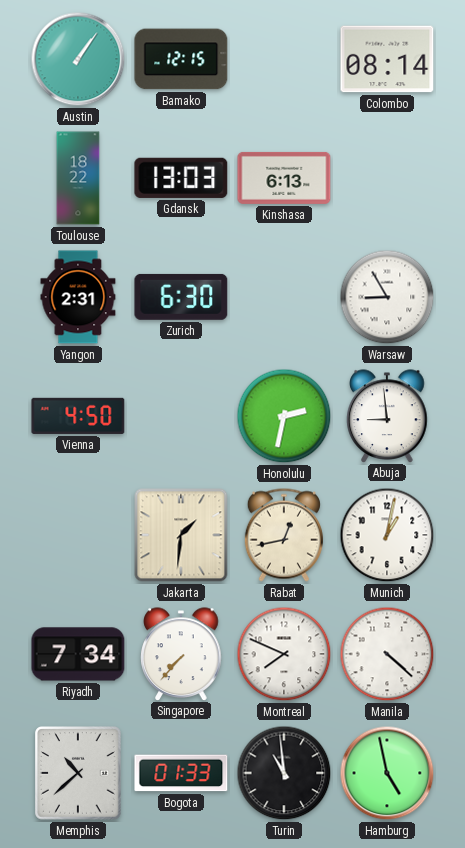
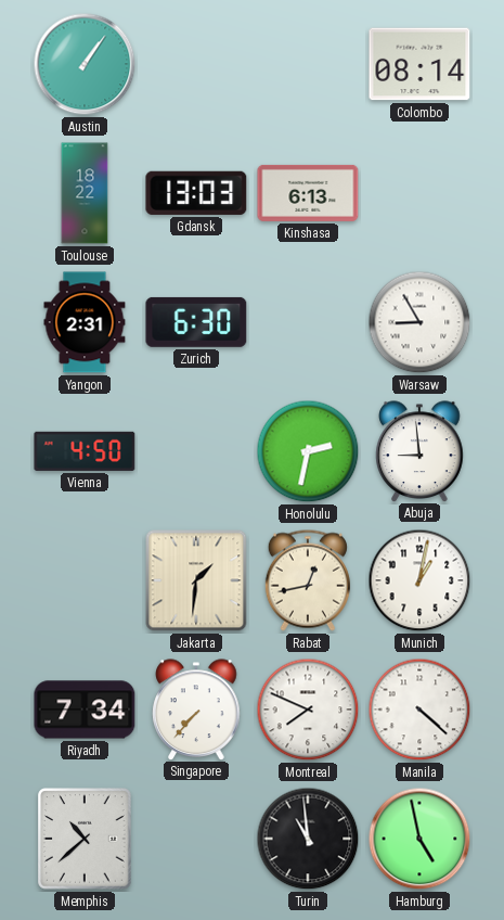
Bamako: 12:15 -> none (181, 59)
Bogota: 01:33 -> none (181, 773)
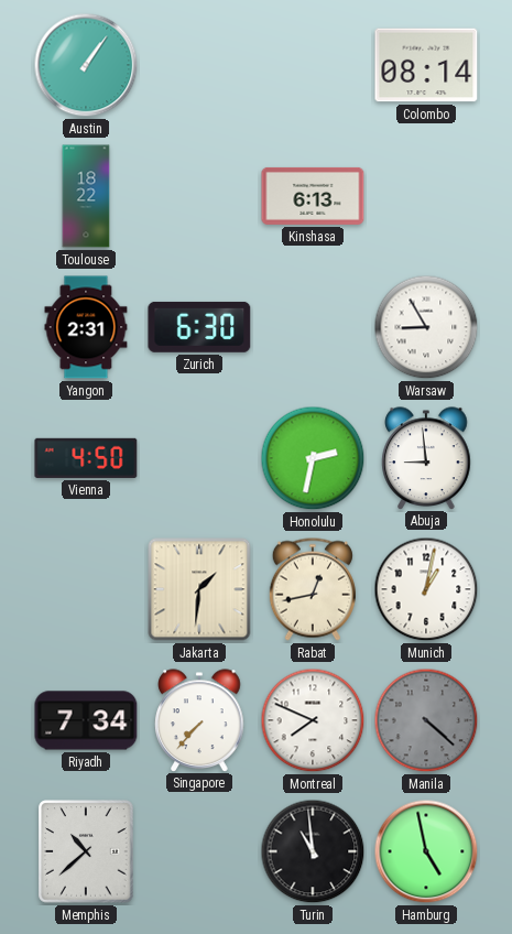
Gdansk: 13:03 -> none (196, 193)
Manila dial: white -> grey (426, 720)
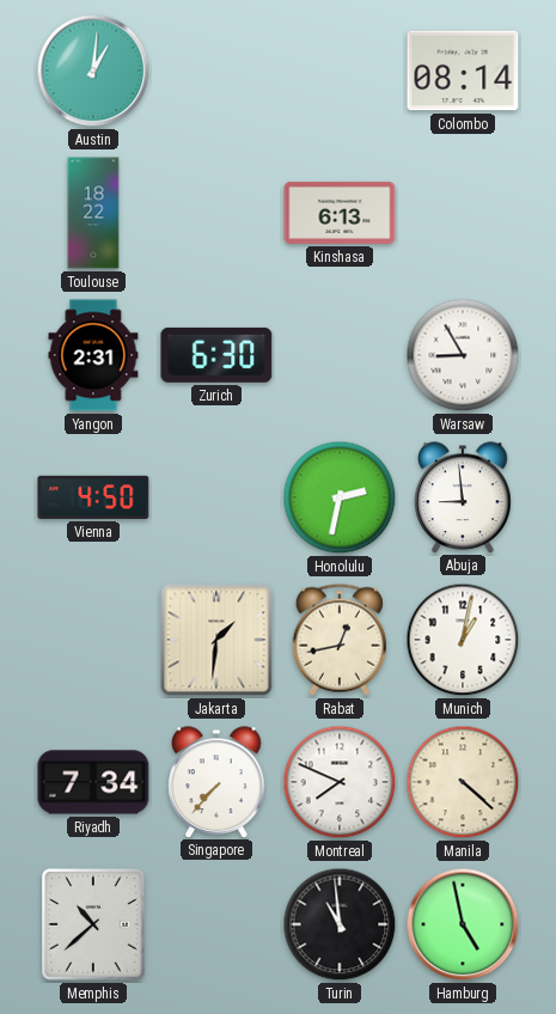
Austin: 1:06 -> 1:01 (93, 71)
Manila dial: grey -> cream (463, 782)
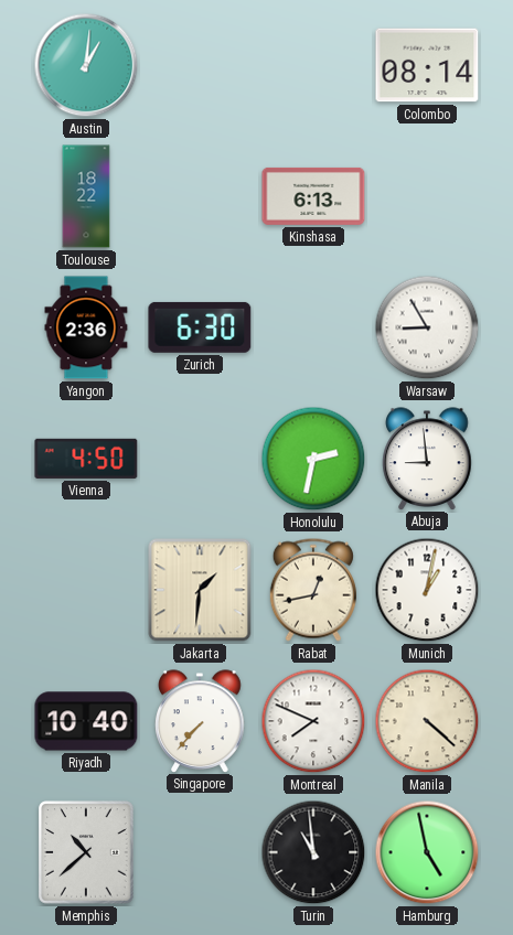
Yangon: 2:31 -> 2:36 (86, 327)
Riyadh: 7:34 -> 10:40 (86, 721)
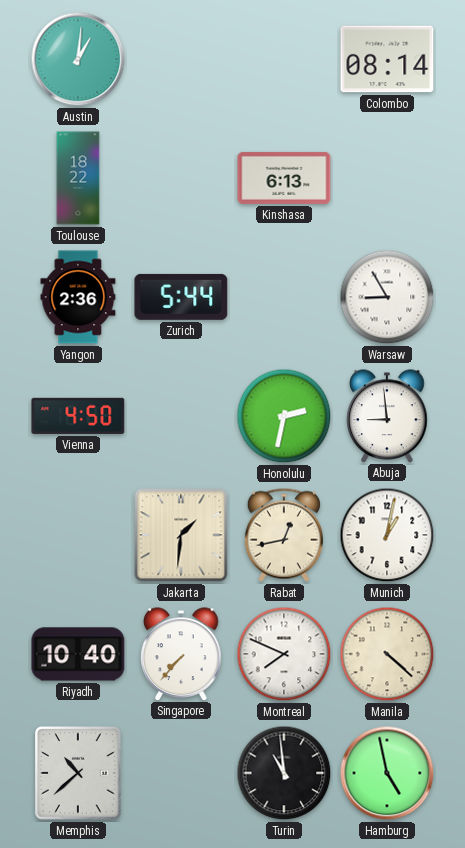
Zurich: 6:30 -> 5:44 (181, 297)
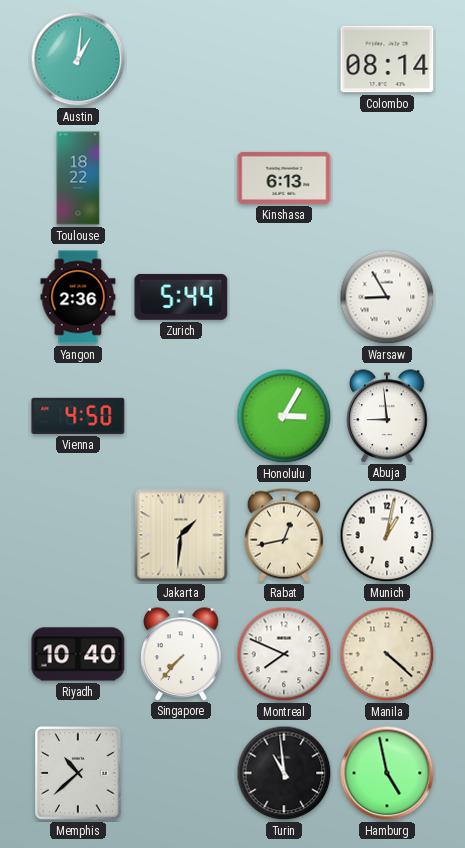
Honolulu: 2:32 -> 3:05 (284, 416)
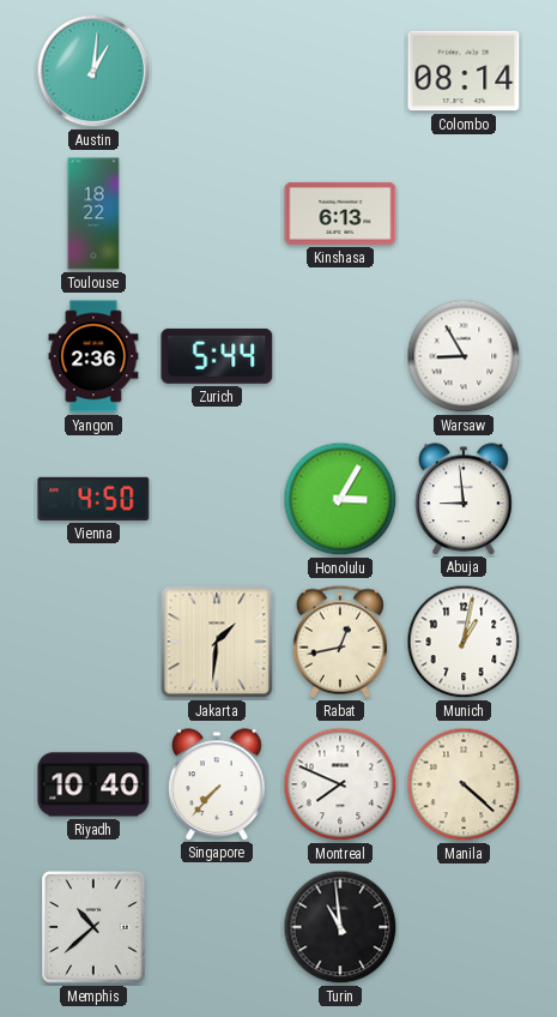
Hamburg: 4:58 -> none (387, 773)
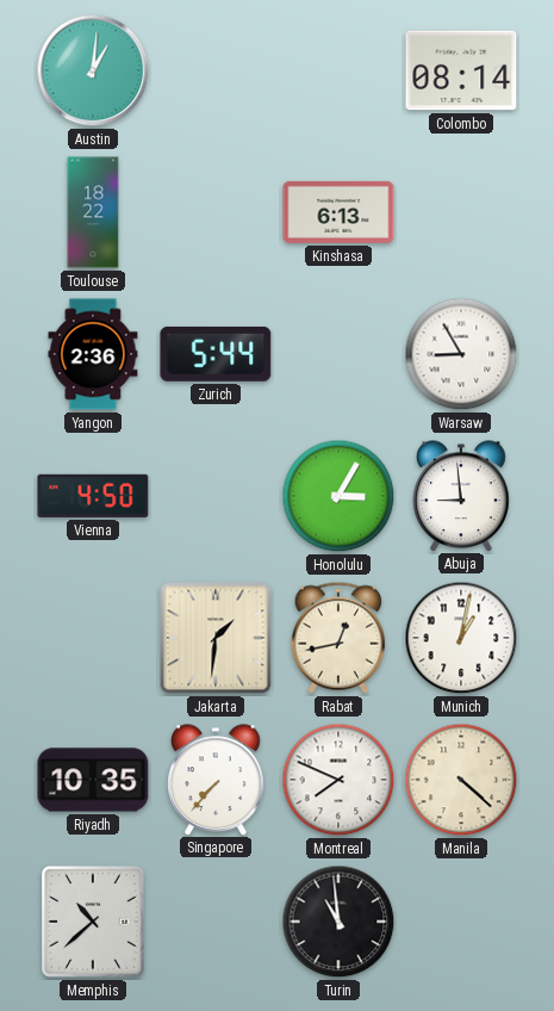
Riyadh: 10:40 -> 10:35 (93, 780)
